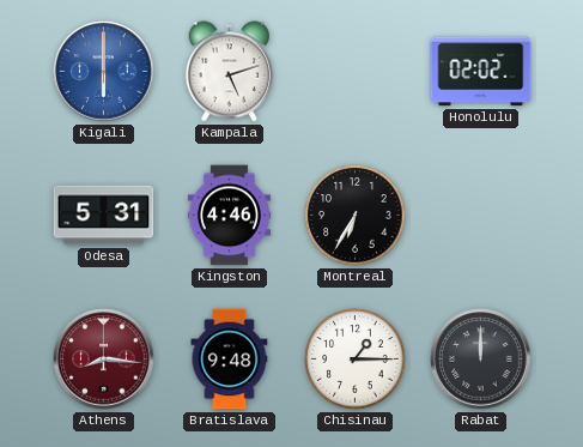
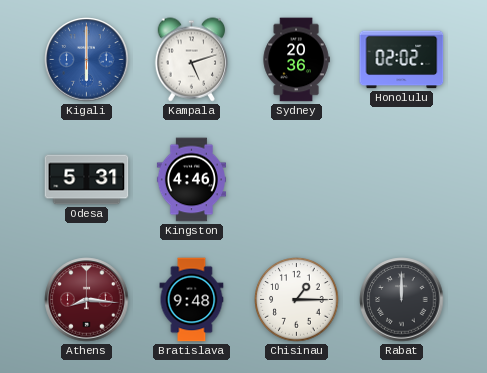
Sydney: none -> 20:36 (296, 60)
Montreal: 6:35 -> none (356, 216)
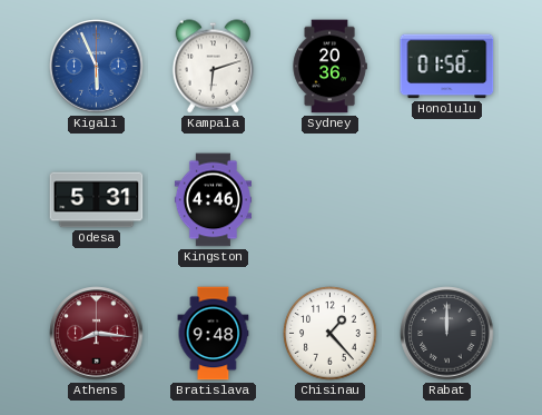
Kigali: 6:00 -> 5:56 (97, 67)
Kampala: 5:12 -> 6:12 (214, 67)
Honolulu: 02:02 -> 01:58 (447, 67)
Chisinau: 1:15 -> 1:23 (331, 334)
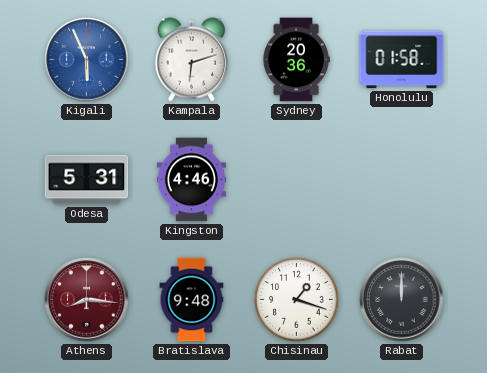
Chisinau: 1:23 -> 1:18 (297, 300)
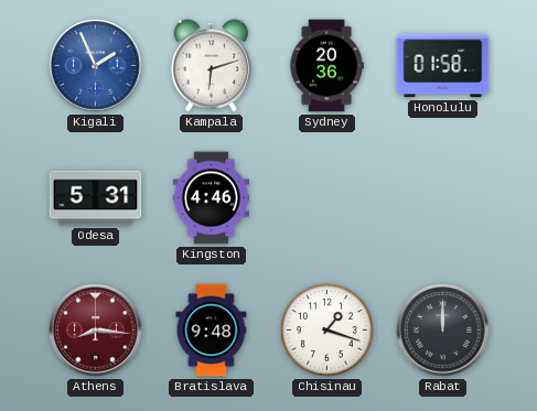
Kigali: 5:56 -> 1:56 (96, 66)
